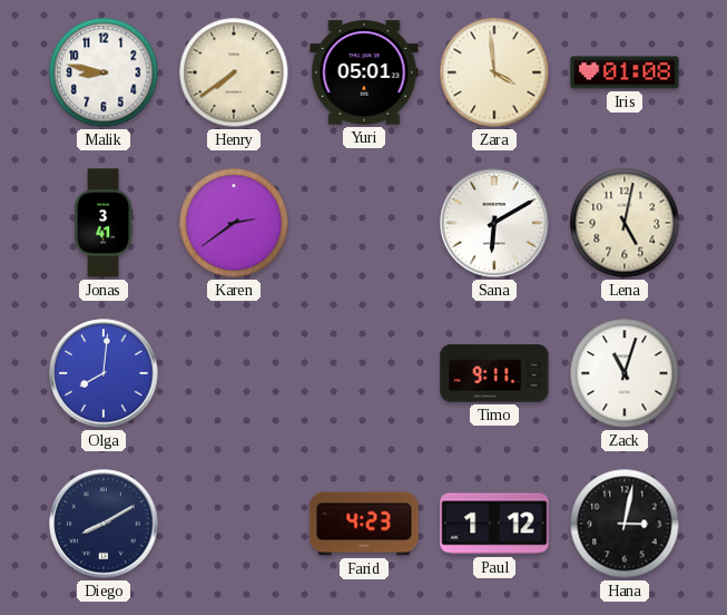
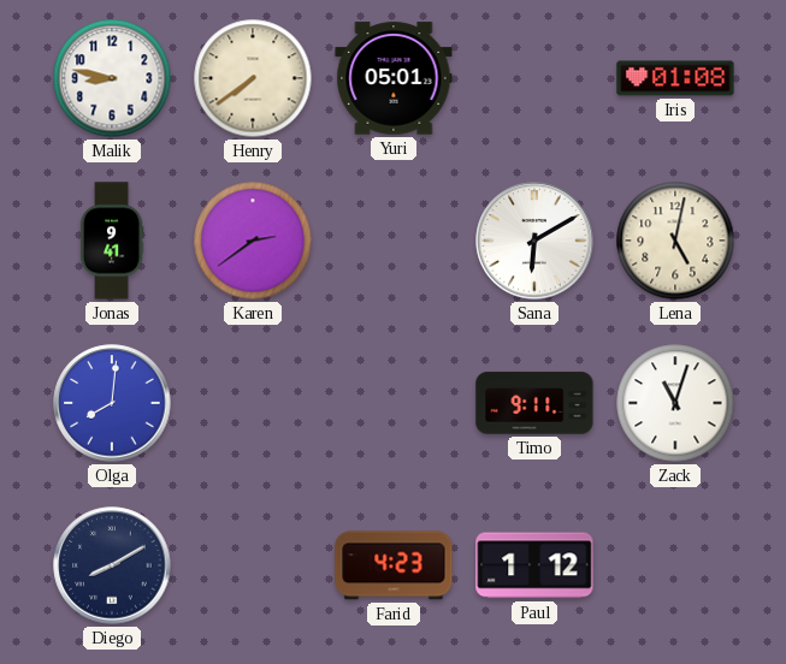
Zara: 3:59 -> none (494, 72)
Jonas: 3:41 -> 9:41 (112, 241)
Hana: 3:02 -> none (625, 524)
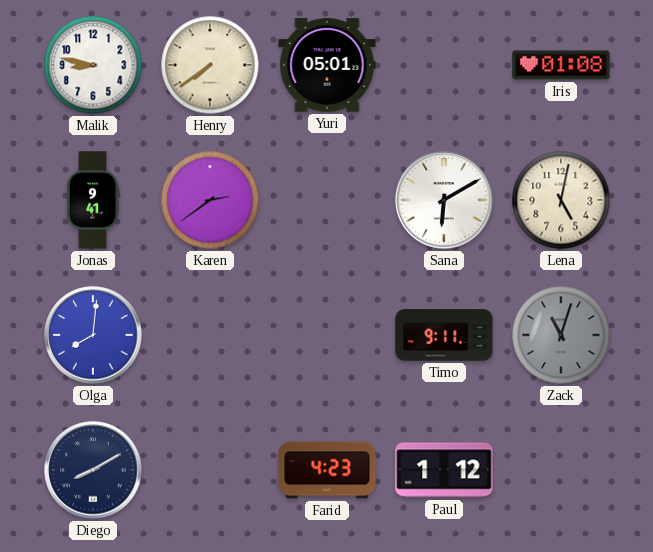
Zack dial: white -> grey (561, 335)
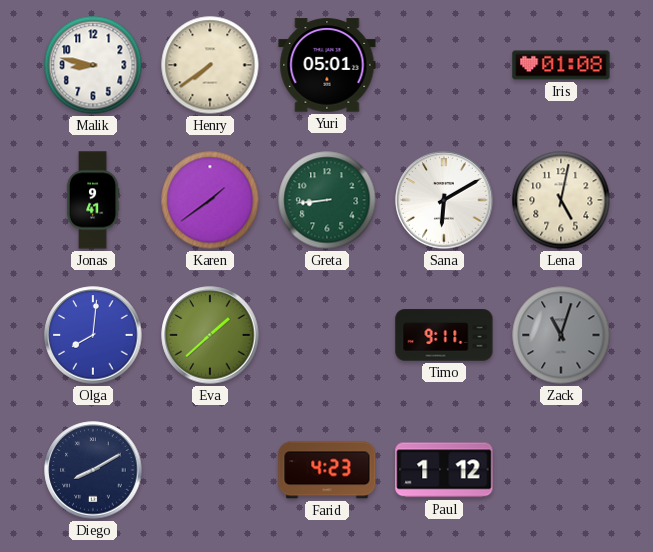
Karen: 2:39 -> 1:39 (210, 200)
Greta: none -> 8:44 (327, 200)
Eva: none -> 1:38 (210, 335)
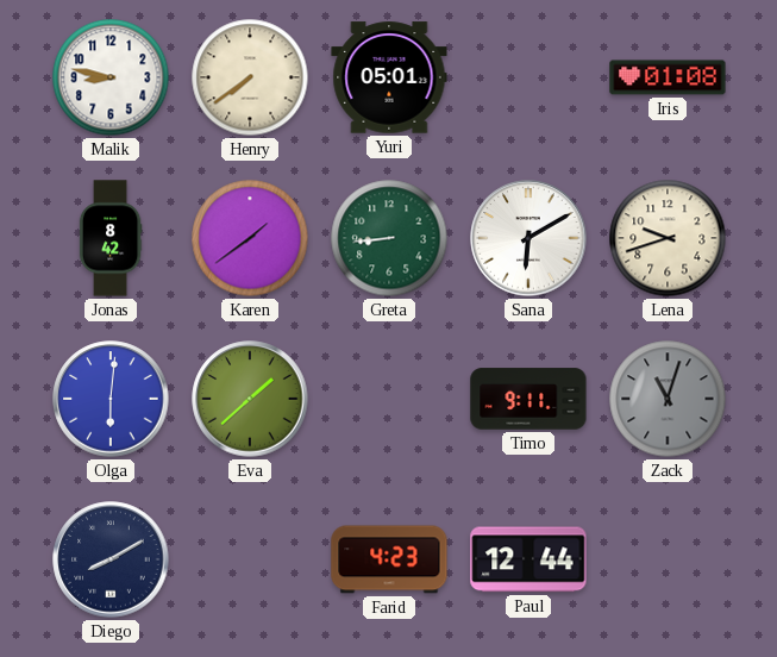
Jonas: 9:41 -> 8:42 (111, 238)
Lena: 5:02 -> 9:42 (668, 238)
Olga: 8:01 -> 6:01 (111, 399)
Paul: 1:12 -> 12:44 (528, 559)
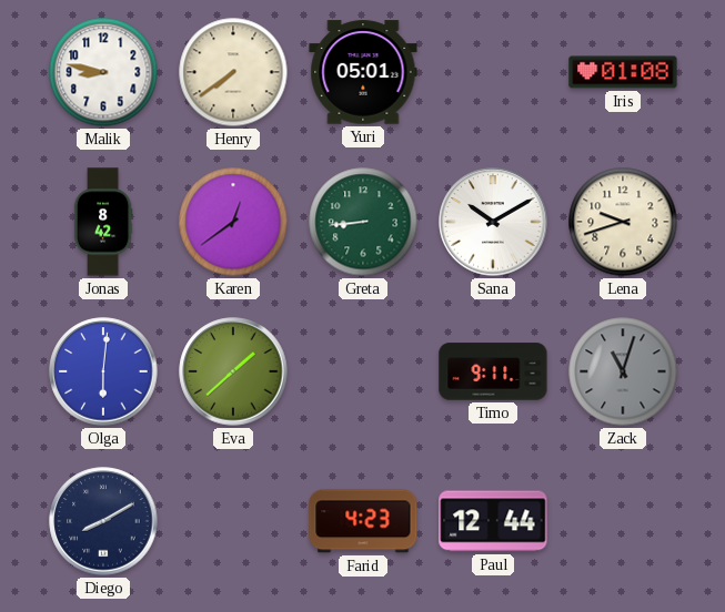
Karen: 1:39 -> 12:39 (233, 222)
Sana: 6:10 -> 10:10 (493, 222)
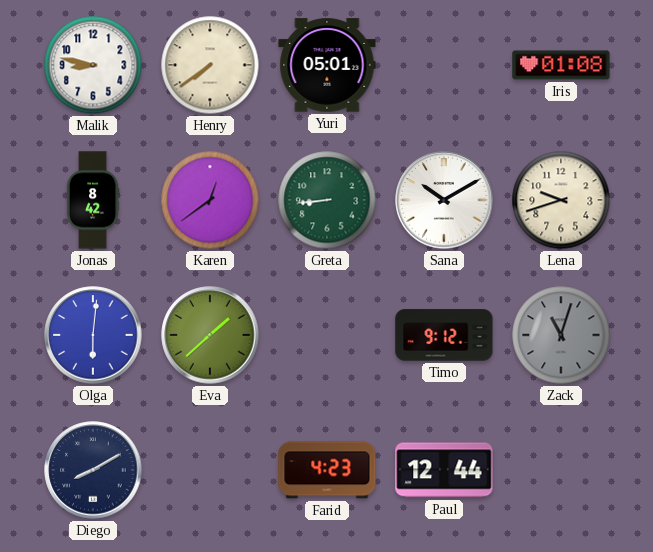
Timo: 9:11 -> 9:12 (444, 335)
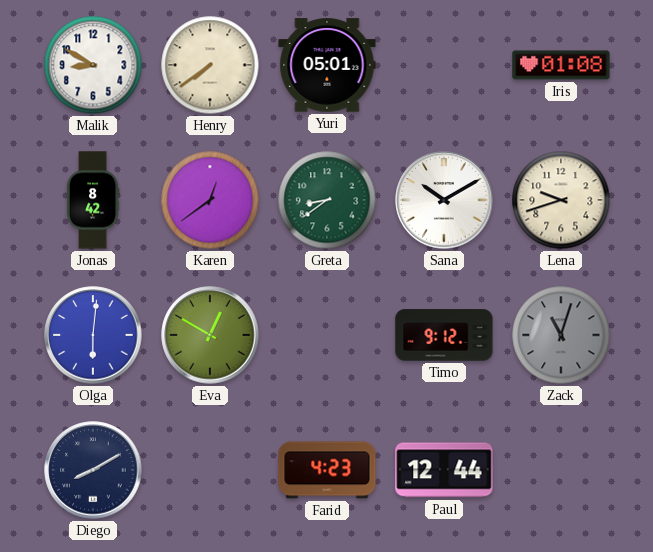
Malik: 8:47 -> 8:50 (93, 65)
Greta: 8:44 -> 8:39 (327, 200)
Eva: 1:38 -> 12:50 (210, 335)
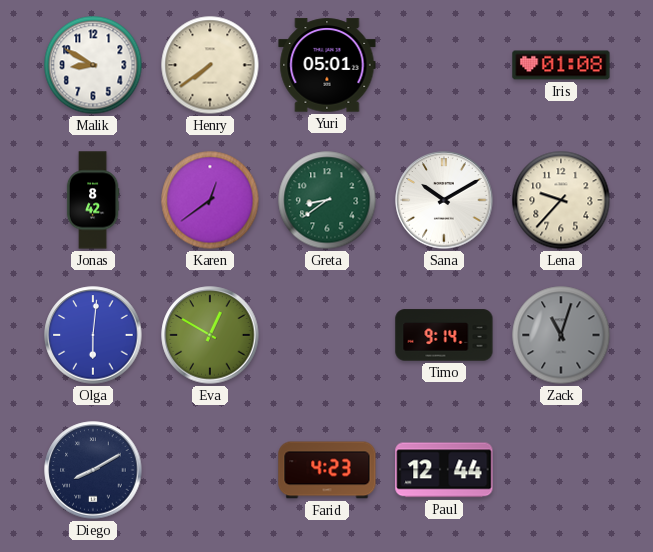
Lena: 9:42 -> 9:37 (561, 200)
Timo: 9:12 -> 9:14 (444, 335)
